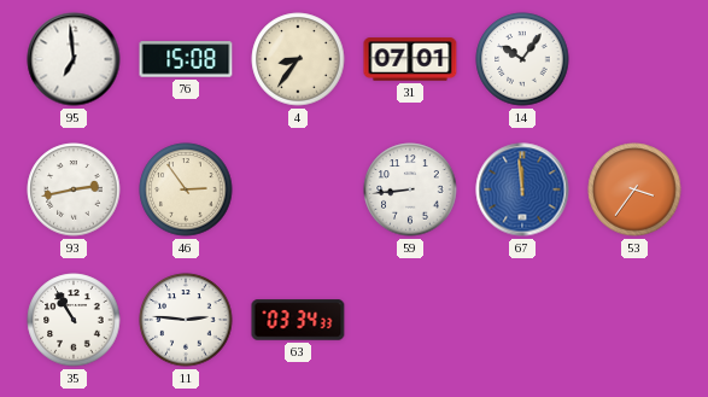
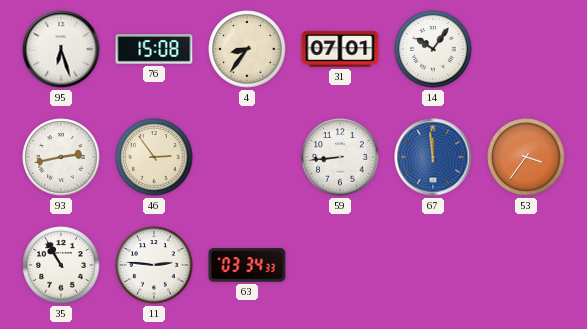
95: 6:59 -> 6:27 (61, 49)
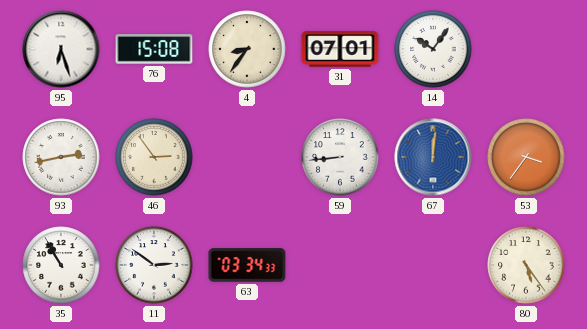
67: 11:59 -> 12:01 (433, 157)
11: 2:46 -> 2:51 (154, 265)
80: none -> 5:24 (526, 265)
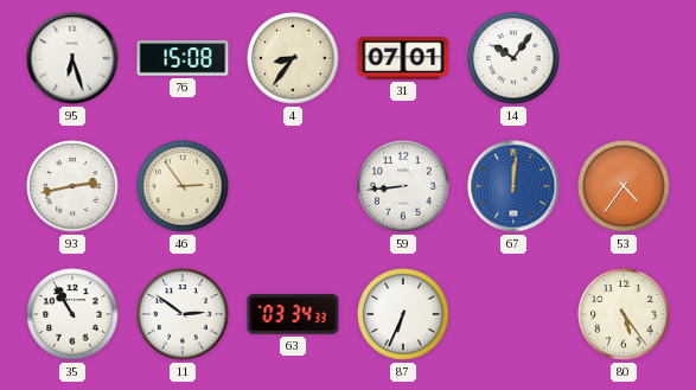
53: 3:36 -> 4:36 (624, 186)
87: none -> 6:34 (403, 314)
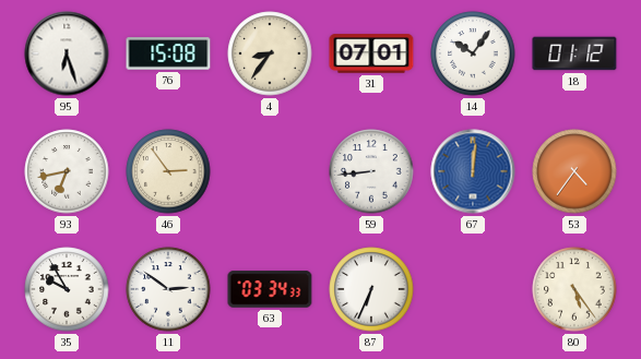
18: none -> 01:12 (574, 53)
93: 2:43 -> 6:43 (67, 171)
35: 10:55 -> 9:55 (67, 289)
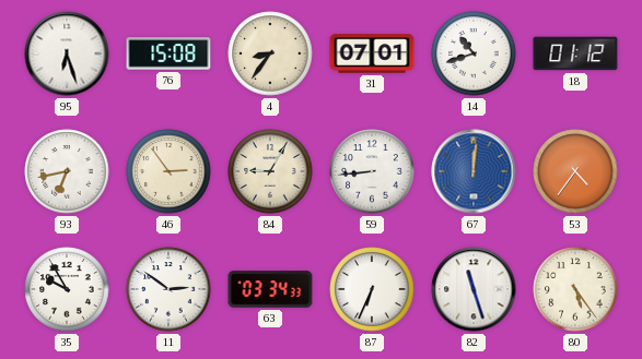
14: 10:06 -> 10:42 (474, 53)
84: none -> 9:05 (270, 171)
82: none -> 11:27 (474, 289)
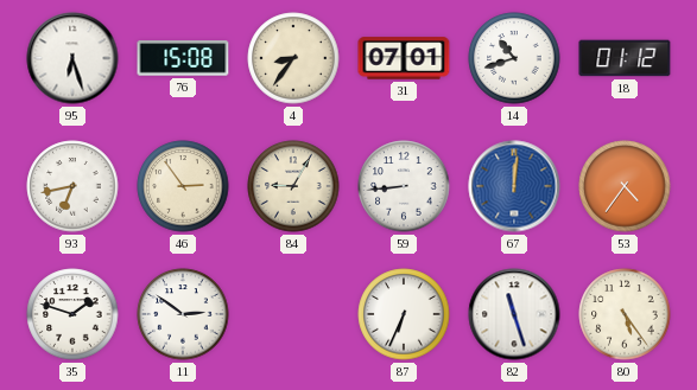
35: 9:55 -> 1:48 (72, 314)
63: 03:34 -> none (270, 289)
